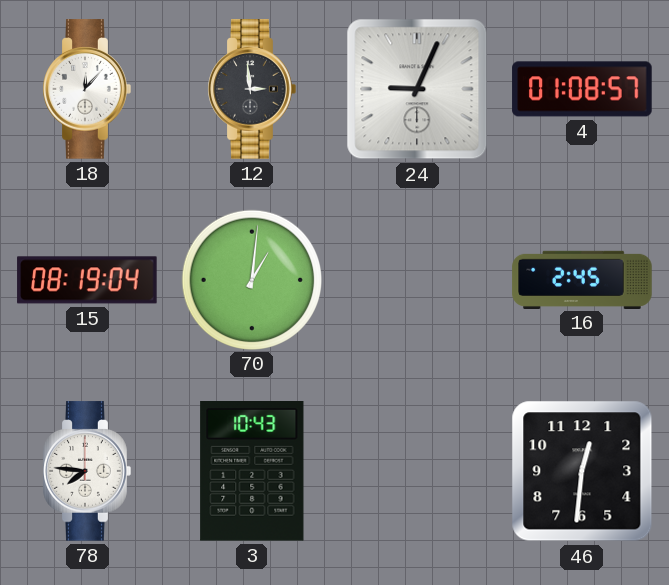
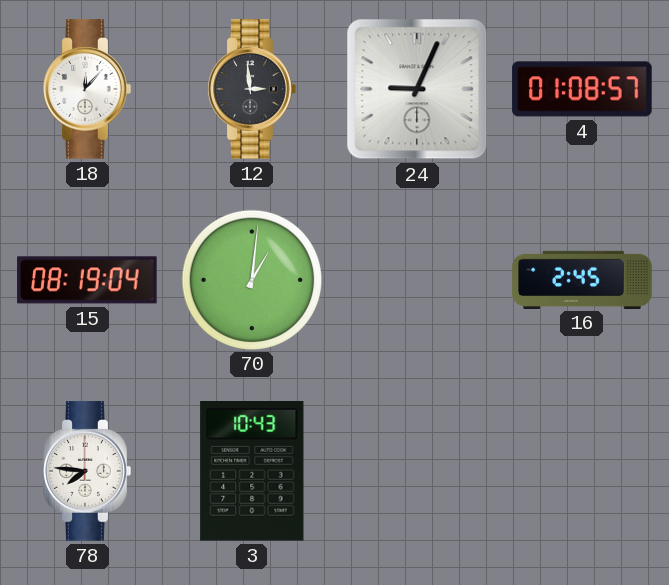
46: 12:31 -> none (582, 471)
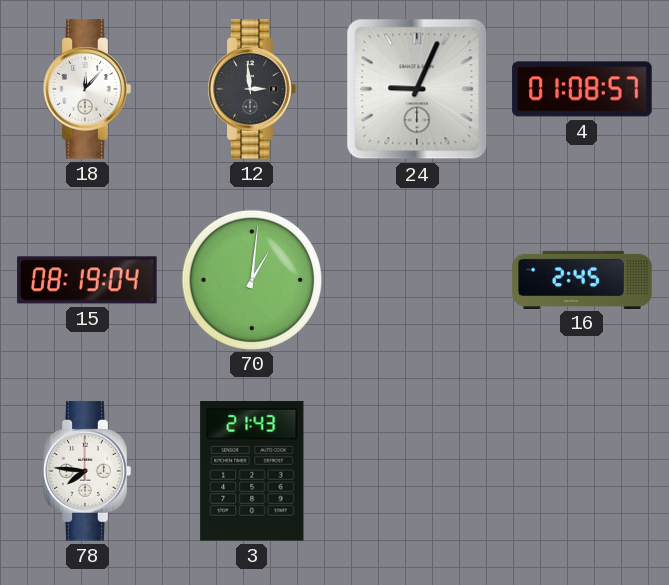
3: 10:43 -> 21:43 (252, 472)
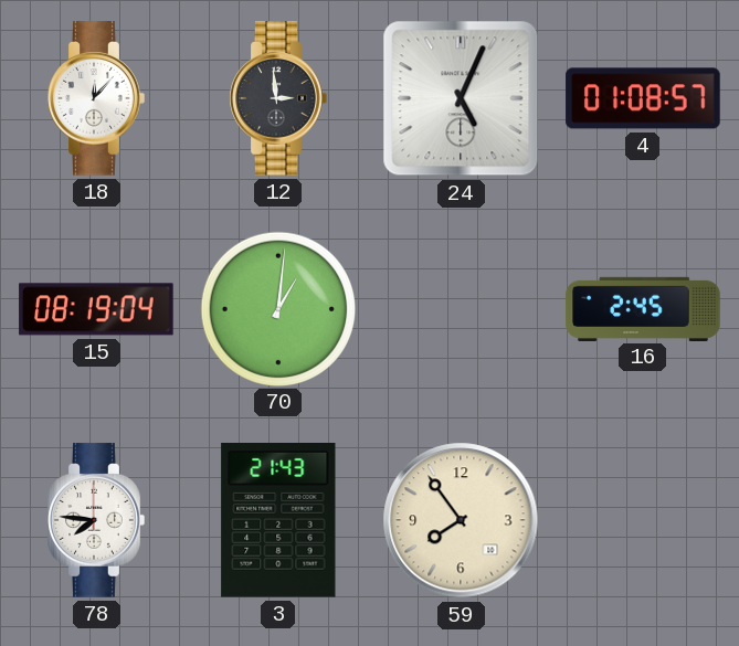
24: 9:04 -> 5:04 (461, 98)
59: none -> 7:54 (461, 520)
